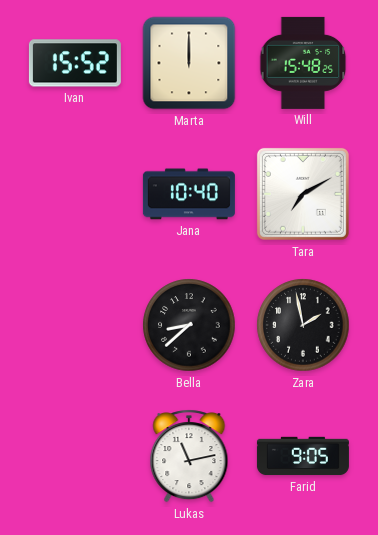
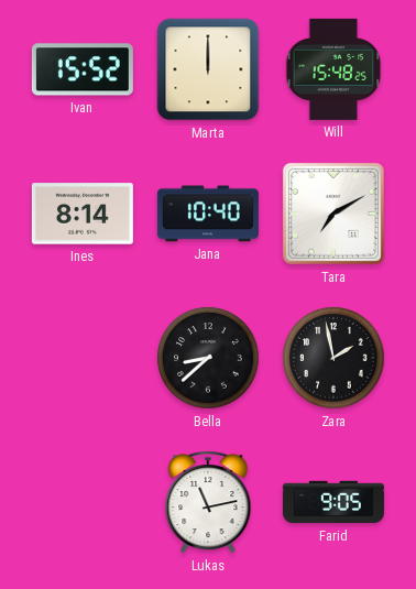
Ines: none -> 8:14 (83, 214)
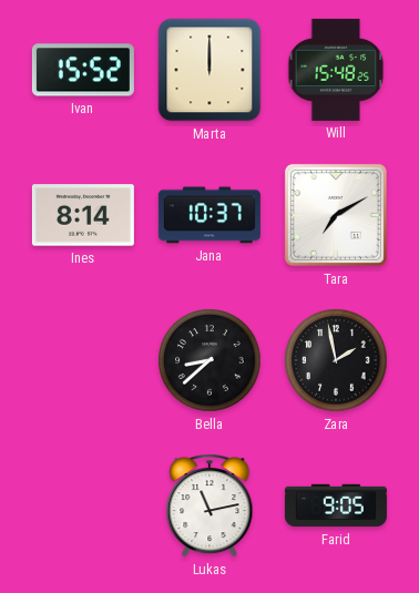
Jana: 10:40 -> 10:37 (209, 215)
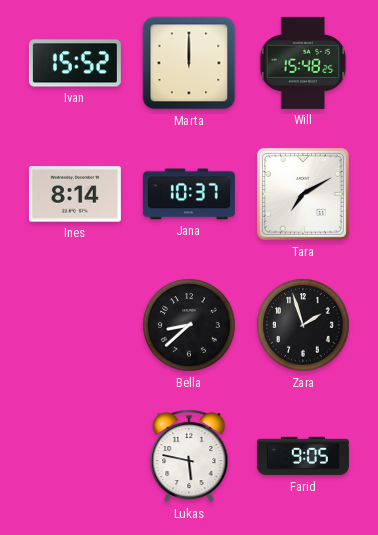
Zara: 1:58 -> 1:57 (303, 325)
Lukas: 11:13 -> 5:47 (189, 456)
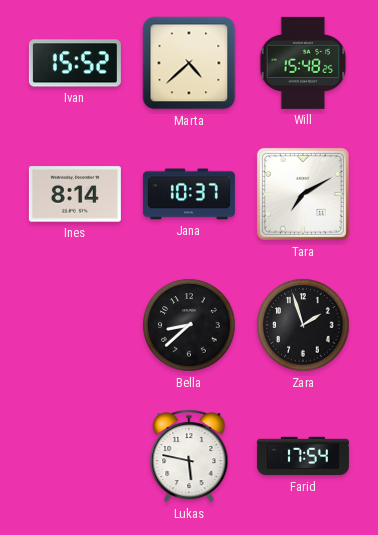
Marta: 12:00 -> 4:38 (189, 63)
Farid: 9:05 -> 17:54 (303, 456)
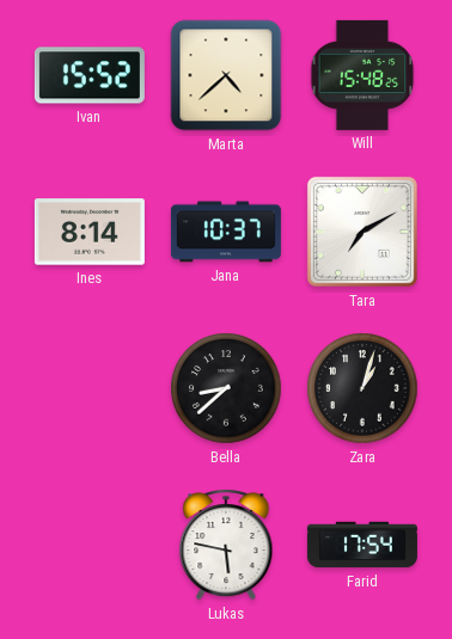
Zara: 1:57 -> 1:03 (362, 388)
